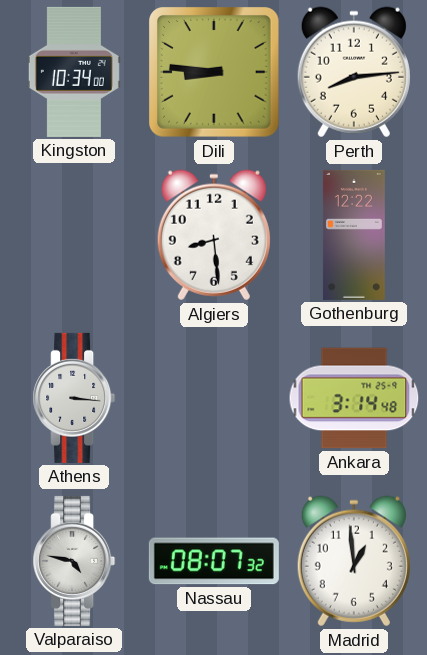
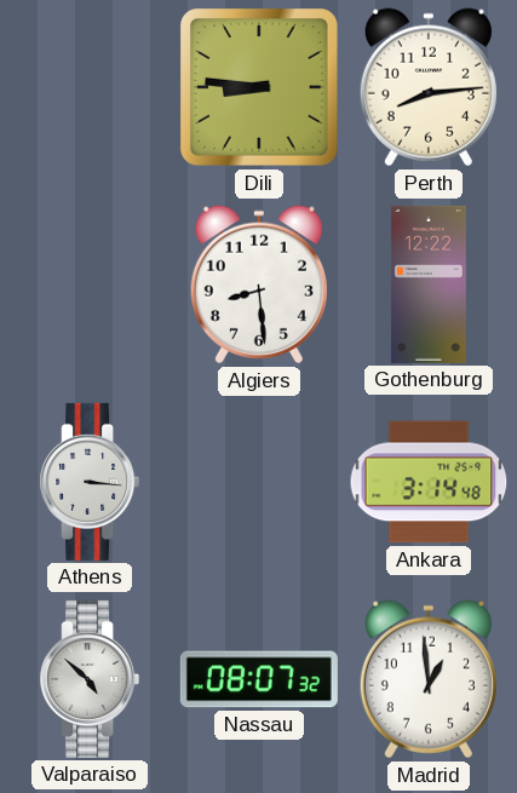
Kingston: 10:34 -> none (74, 72)
Valparaiso: 4:47 -> 4:52 (90, 679)
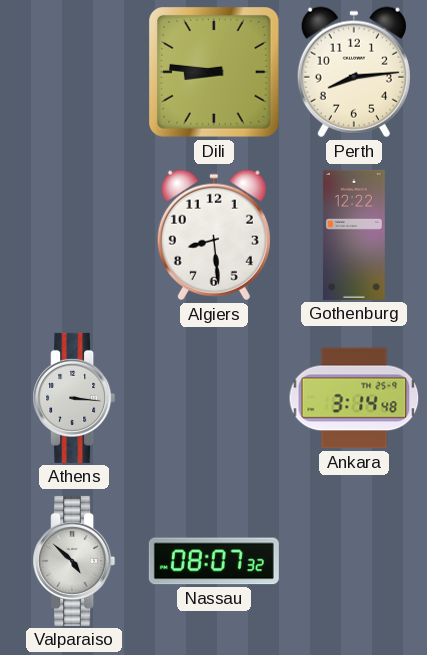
Madrid: 12:59 -> none (429, 679)
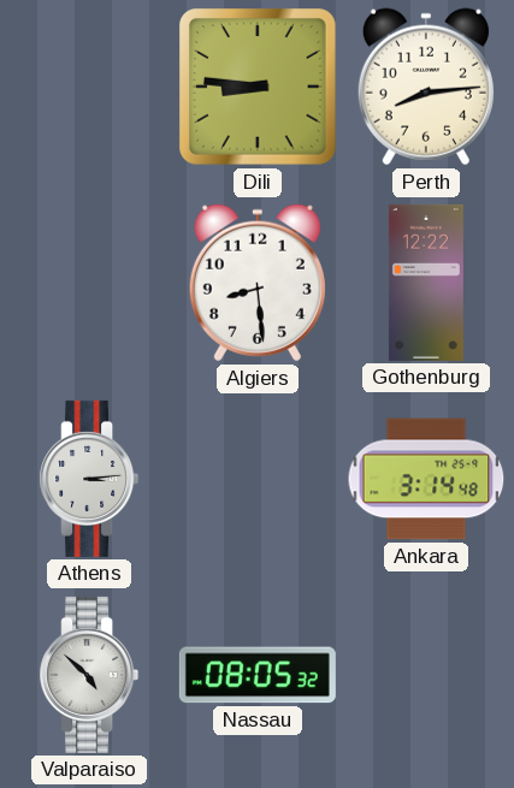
Athens: 3:16 -> 3:14 (89, 479)
Nassau: 08:07 -> 08:05 (258, 675)
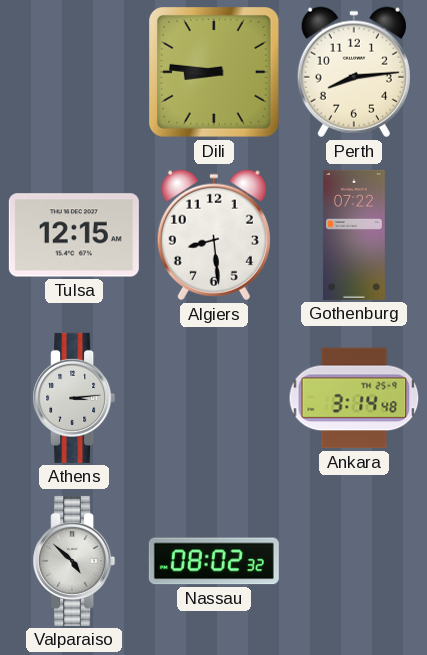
Tulsa: none -> 12:15 (74, 235)
Gothenburg: 12:22 -> 07:22 (354, 235)
Nassau: 08:05 -> 08:02 (214, 561)
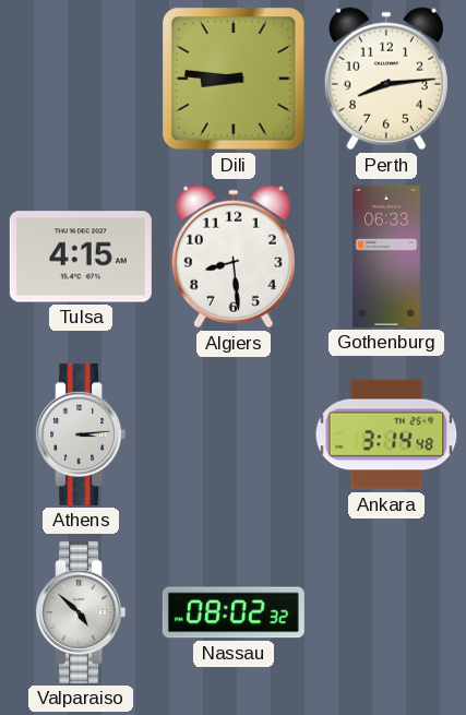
Tulsa: 12:15 -> 4:15 (81, 257)
Gothenburg: 07:22 -> 06:33 (386, 257)
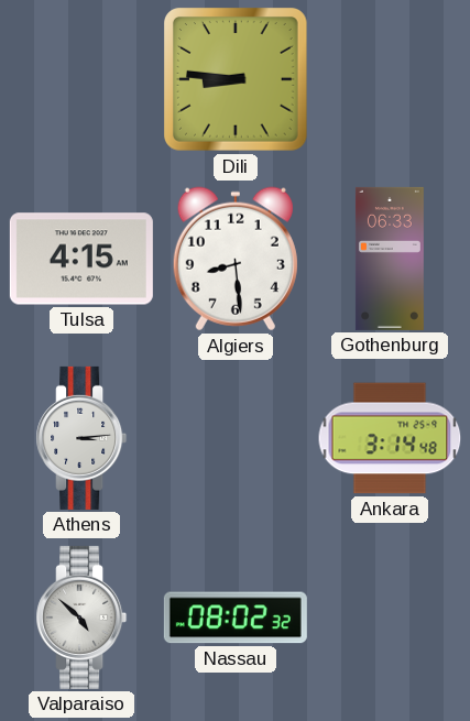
Perth: 8:14 -> none (386, 79)
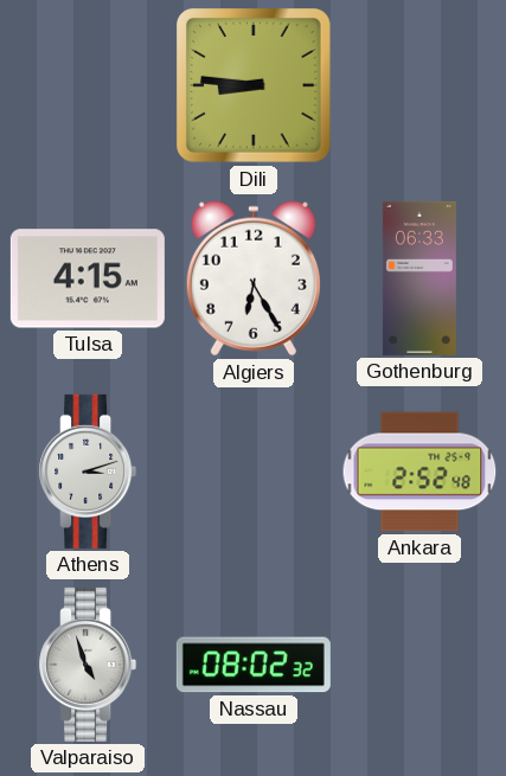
Algiers: 8:29 -> 6:25 (254, 278)
Athens: 3:14 -> 3:12 (88, 472)
Ankara: 3:14 -> 2:52 (419, 472)
Valparaiso: 4:52 -> 4:57 (88, 665)
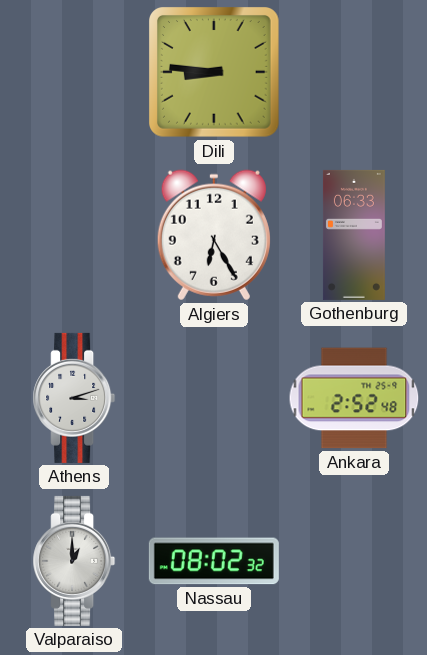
Tulsa: 4:15 -> none (88, 278)
Valparaiso: 4:57 -> 1:00 (74, 561)
